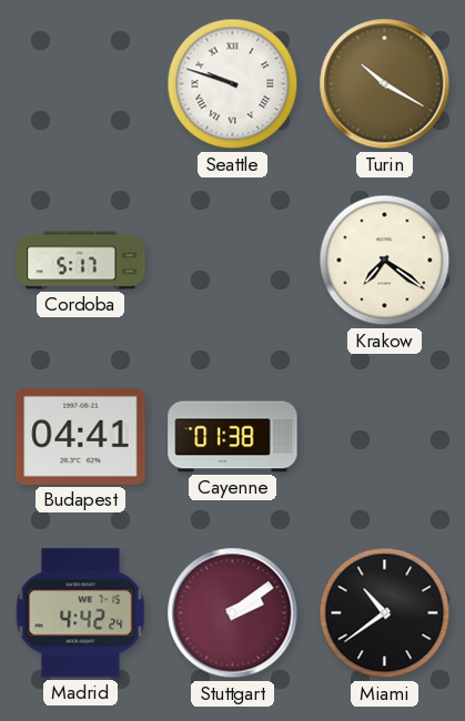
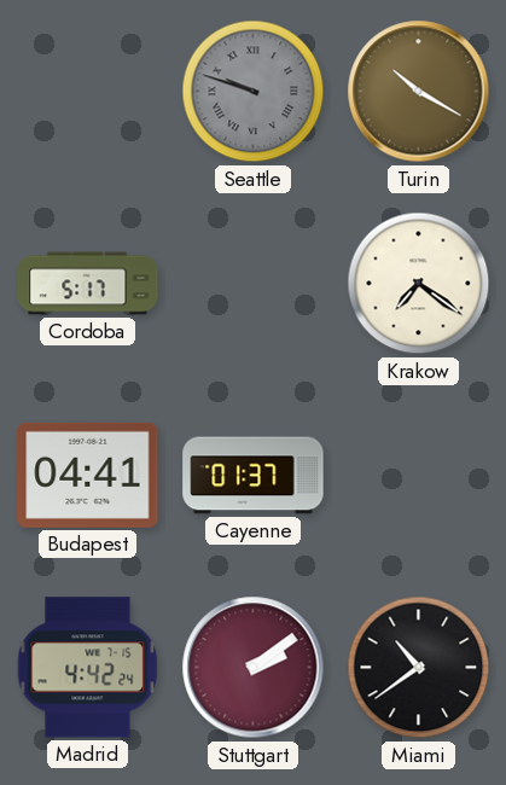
Seattle dial: white -> grey (254, 92)
Cayenne: 01:38 -> 01:37 (254, 476)
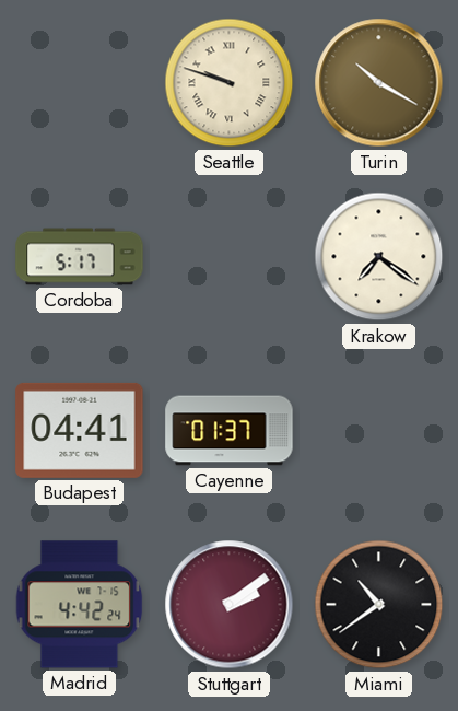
Seattle dial: grey -> cream (230, 83)
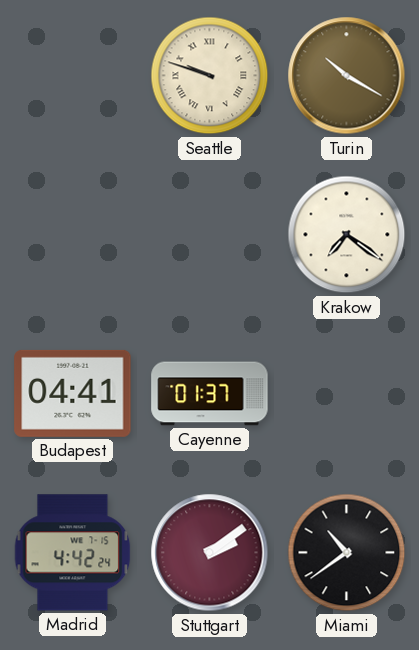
Cordoba: 5:17 -> none (80, 257)
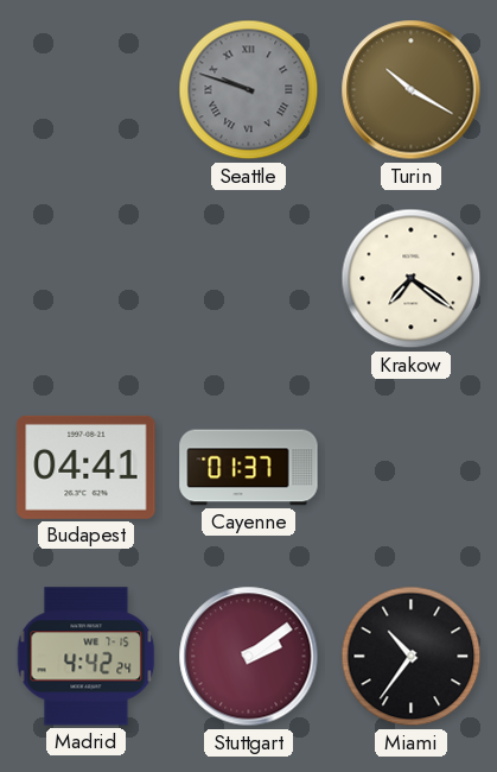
Seattle dial: cream -> grey (249, 90)
Miami: 10:39 -> 10:36 (412, 657)
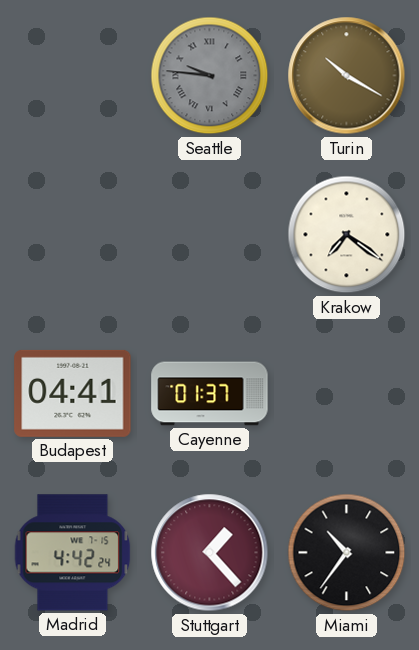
Seattle: 9:48 -> 9:46 (210, 76)
Stuttgart: 2:09 -> 1:23 (210, 553)
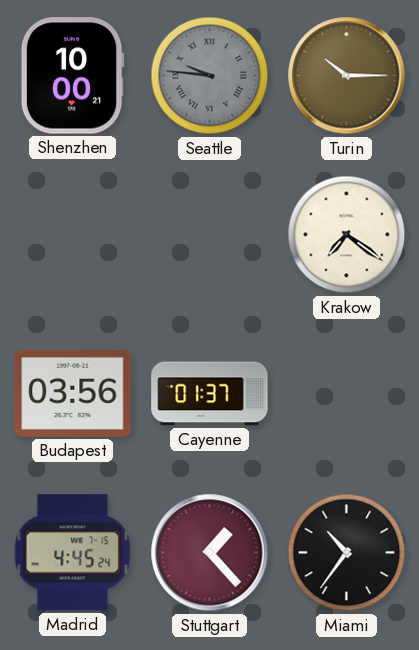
Shenzhen: none -> 10:00 (72, 76)
Turin: 10:20 -> 10:15 (347, 76)
Budapest: 04:41 -> 03:56 (73, 393)
Madrid: 4:42 -> 4:45 (73, 553)
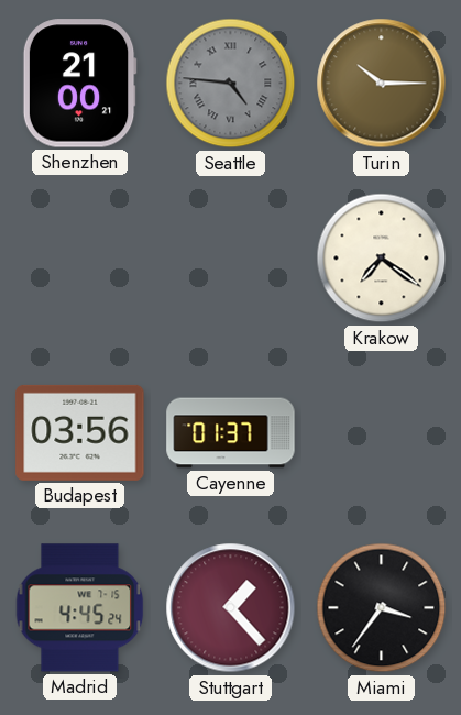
Shenzhen: 10:00 -> 21:00 (79, 84)
Seattle: 9:46 -> 4:46 (231, 84)
Miami: 10:36 -> 3:36 (382, 608)
